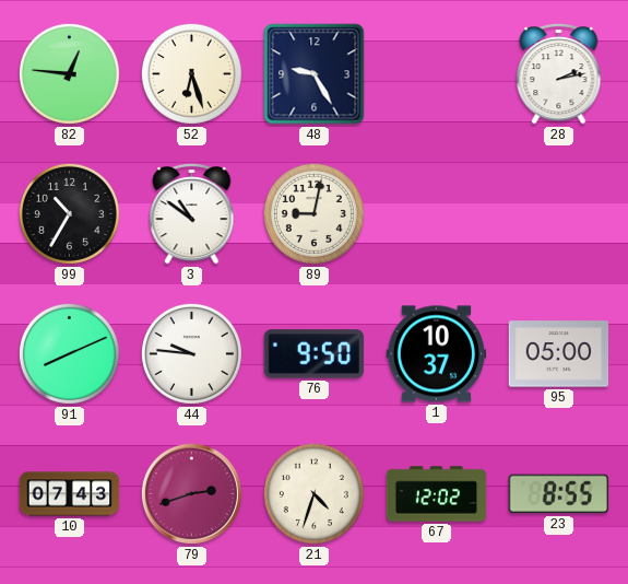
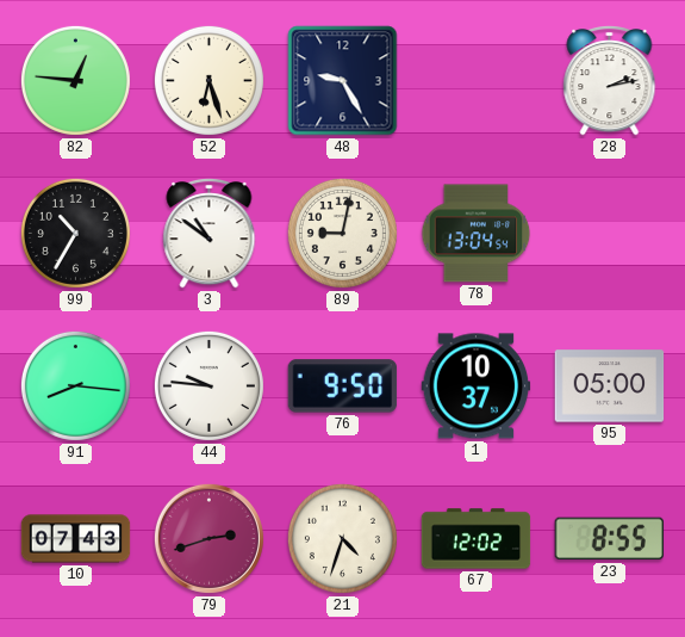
78: none -> 13:04 (477, 234)
91: 8:11 -> 8:16 (75, 385)
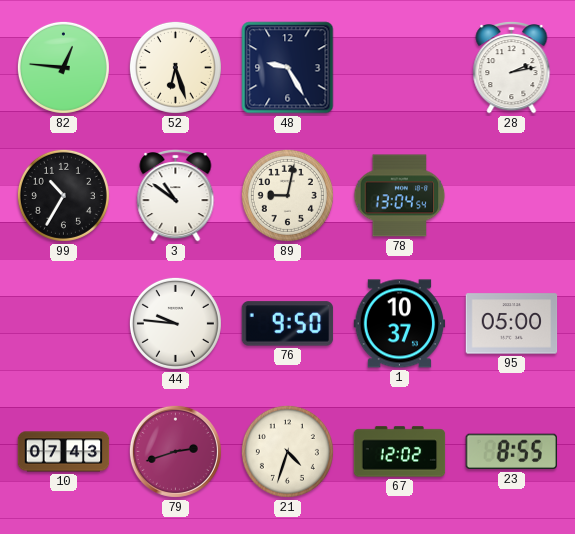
91: 8:16 -> none (75, 385)
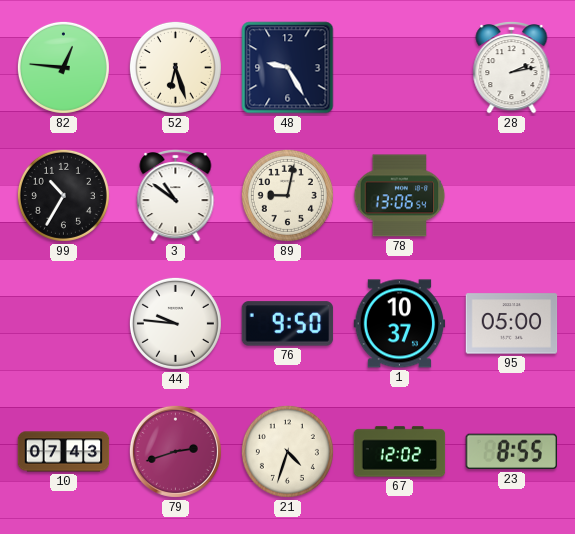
78: 13:04 -> 13:06 (400, 196)
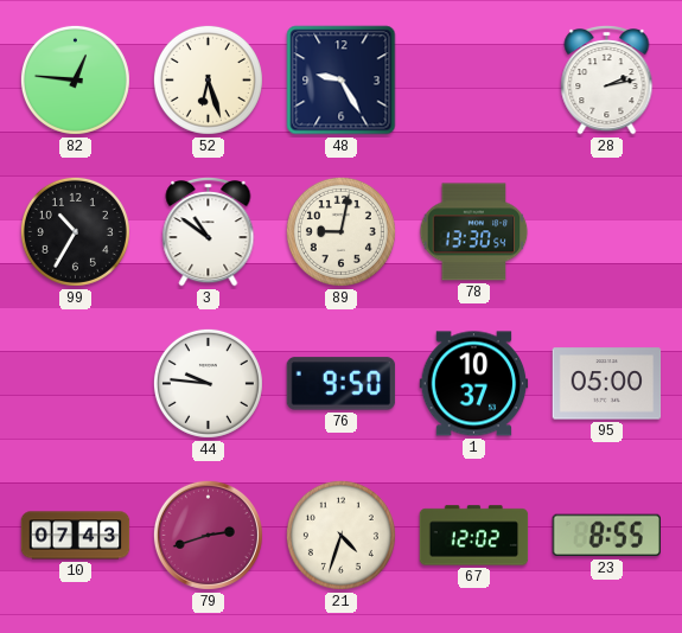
78: 13:06 -> 13:30 (474, 232)
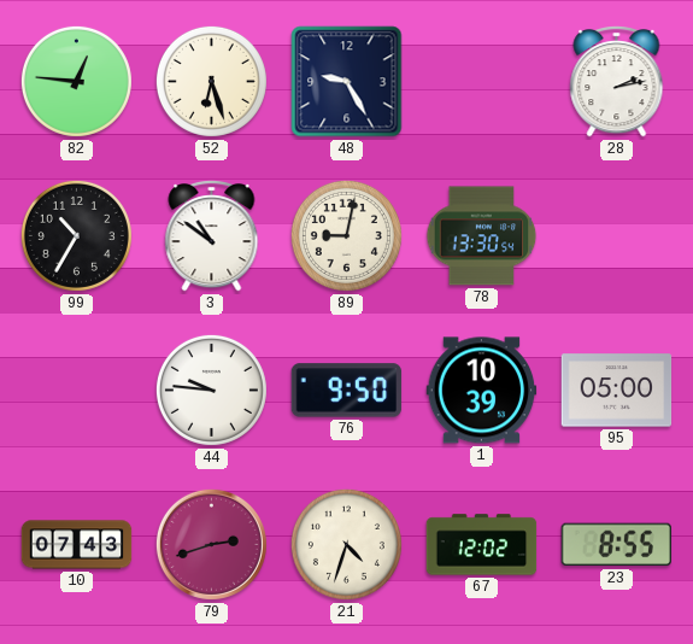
1: 10:37 -> 10:39 (482, 391)
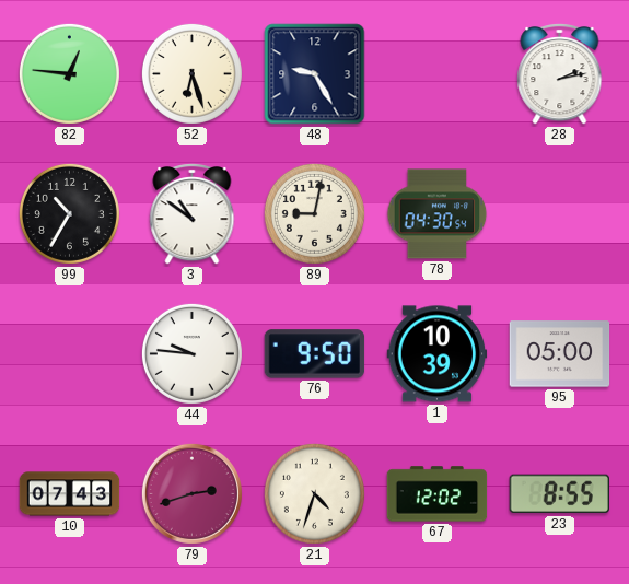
78: 13:30 -> 04:30 (438, 214)
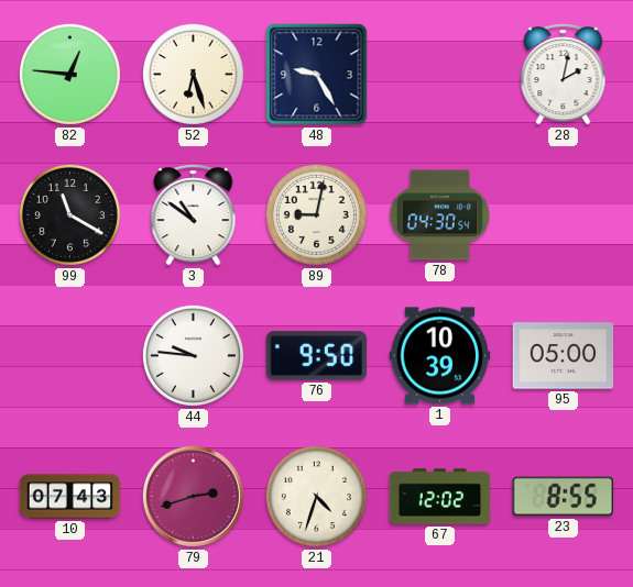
28: 2:13 -> 2:02 (564, 75)
99: 10:35 -> 11:20 (69, 214)
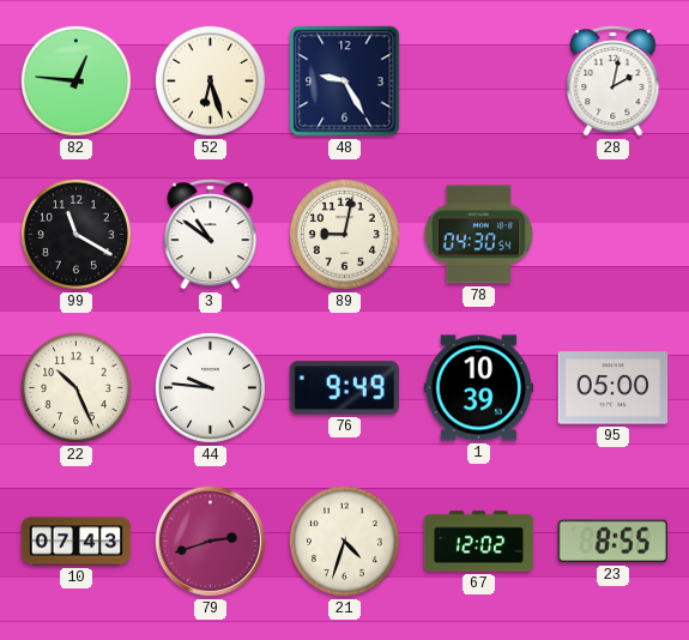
22: none -> 10:26 (75, 387)
76: 9:50 -> 9:49 (345, 388)
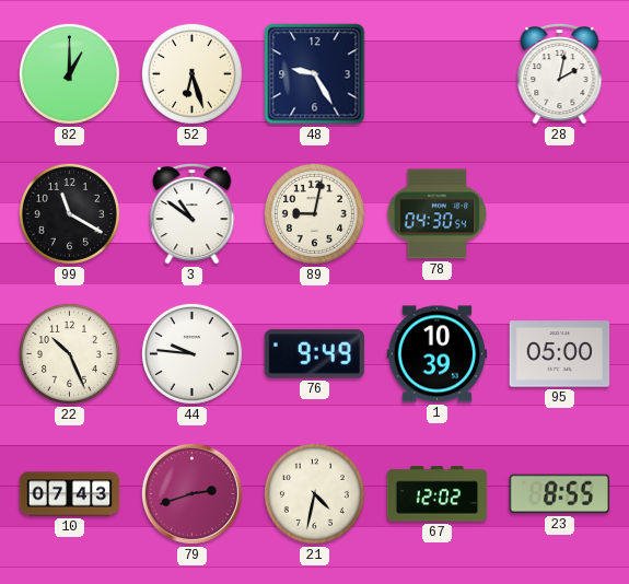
82: 12:46 -> 1:00 (69, 73)
21: 4:33 -> 4:32 (314, 493)
